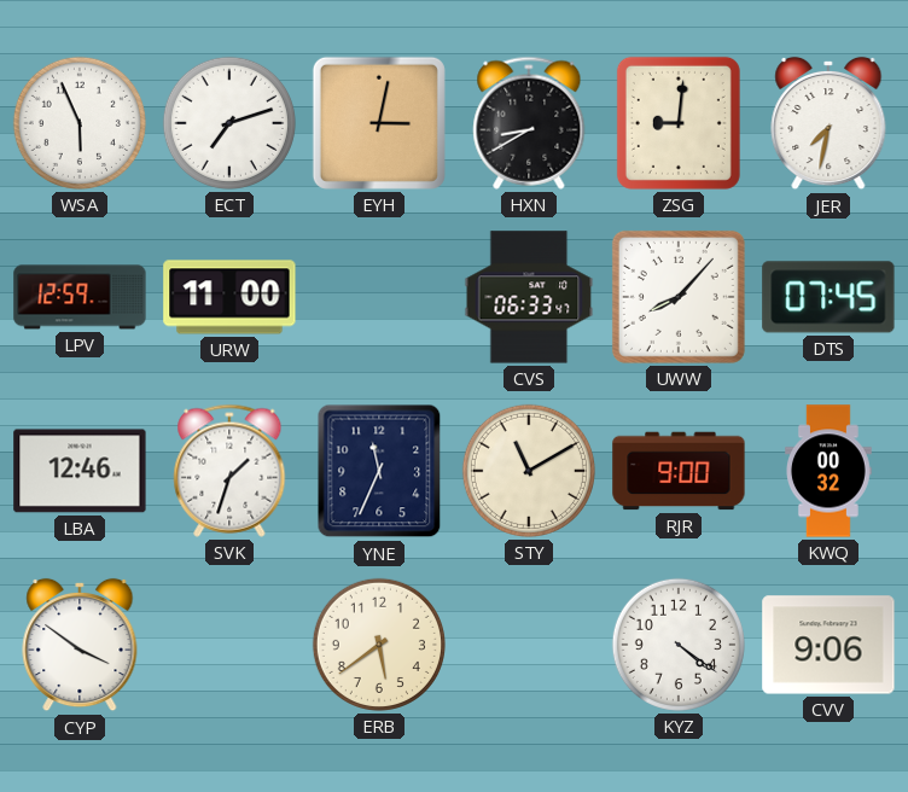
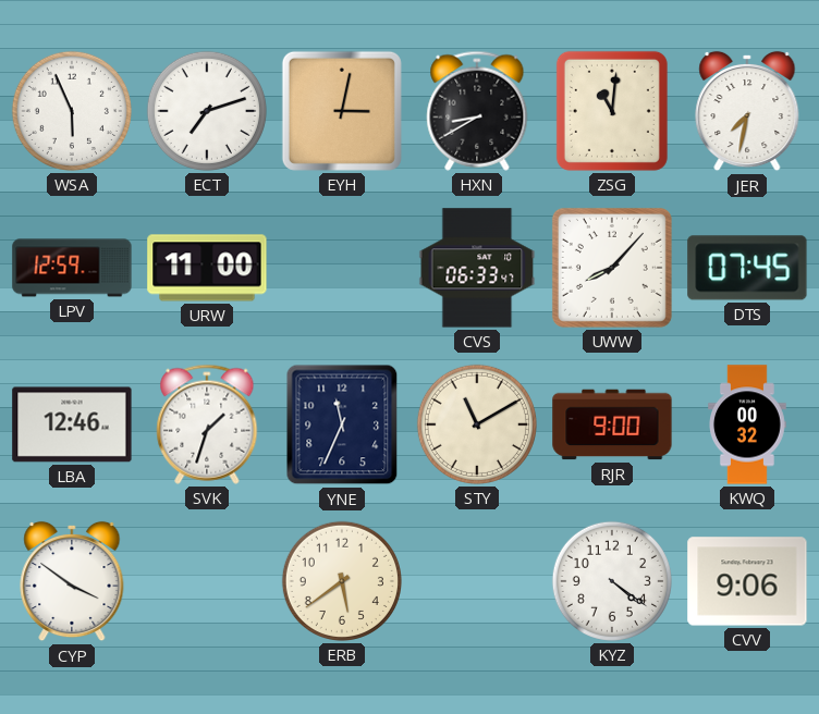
ZSG: 9:01 -> 11:01 (612, 111)
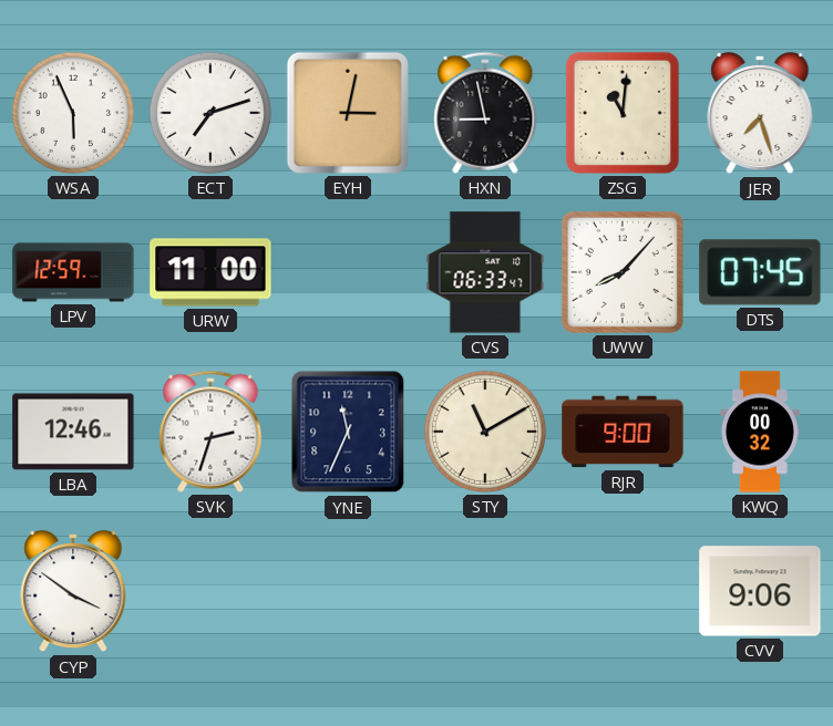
HXN: 8:40 -> 8:58 (485, 113)
JER: 7:32 -> 7:27 (760, 113)
SVK: 1:33 -> 2:33 (210, 432)
ERB: 5:39 -> none (342, 581)
KYZ: 4:21 -> none (612, 581)
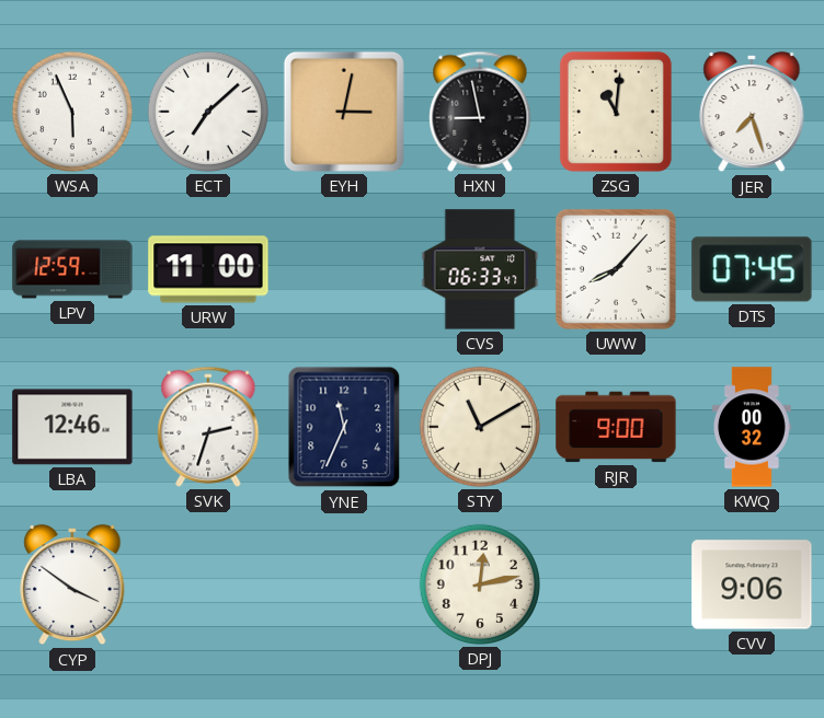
ECT: 7:12 -> 7:08 (208, 112)
DPJ: none -> 12:13 (480, 584)
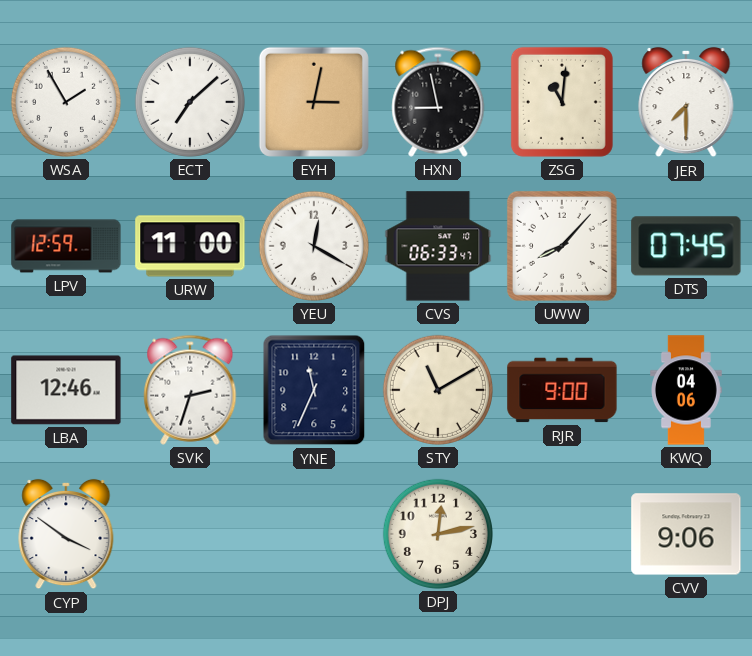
WSA: 5:56 -> 1:55 (66, 102)
JER: 7:27 -> 7:30 (686, 102)
YEU: none -> 12:20 (314, 246)
KWQ: 00:32 -> 04:06 (687, 390)
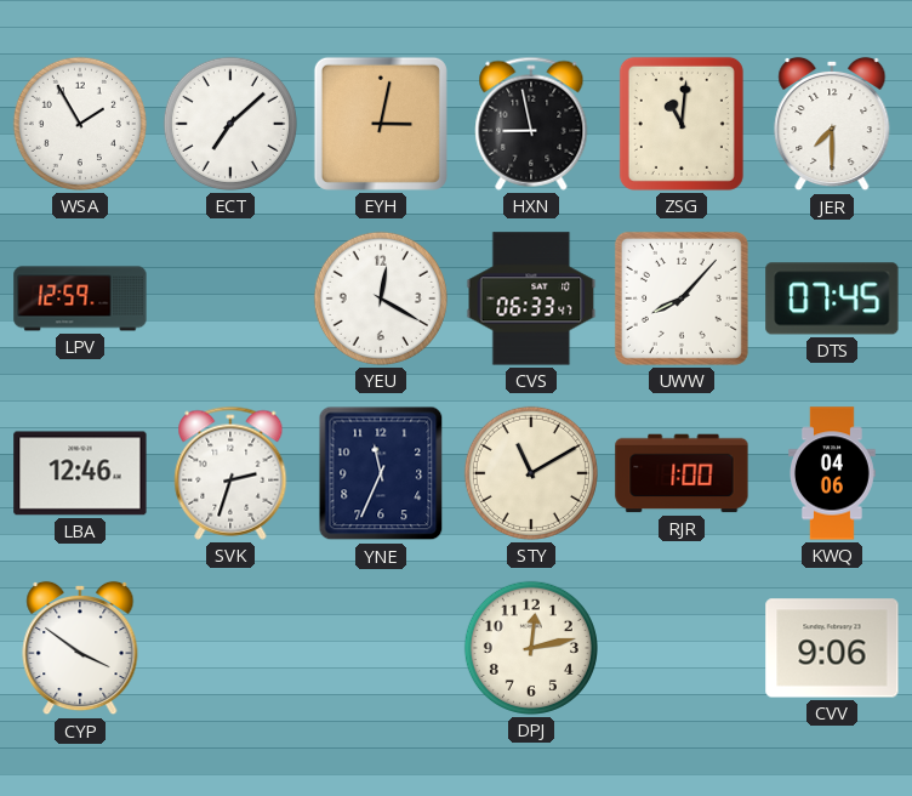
URW: 11:00 -> none (190, 246)
RJR: 9:00 -> 1:00 (682, 473)
